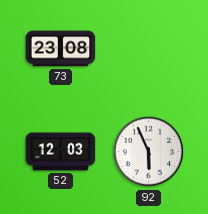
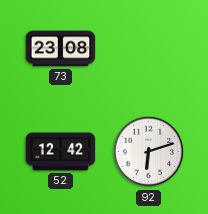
52: 12:03 -> 12:42 (61, 152)
92: 5:56 -> 6:12 (149, 152)
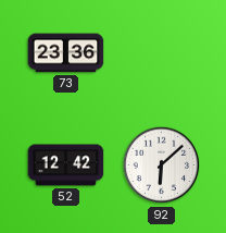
73: 23:08 -> 23:36 (66, 53)
92: 6:12 -> 6:08 (162, 165)
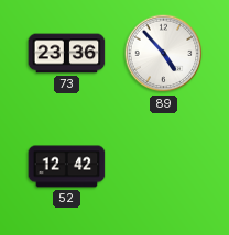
89: none -> 4:53 (164, 54)
92: 6:08 -> none (162, 165)
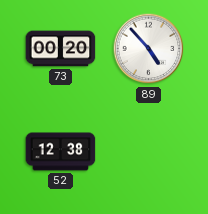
73: 23:36 -> 00:20 (61, 49)
52: 12:42 -> 12:38 (61, 152)
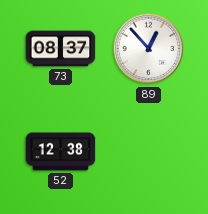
73: 00:20 -> 08:37 (61, 49)
89: 4:53 -> 12:53 (149, 49)
